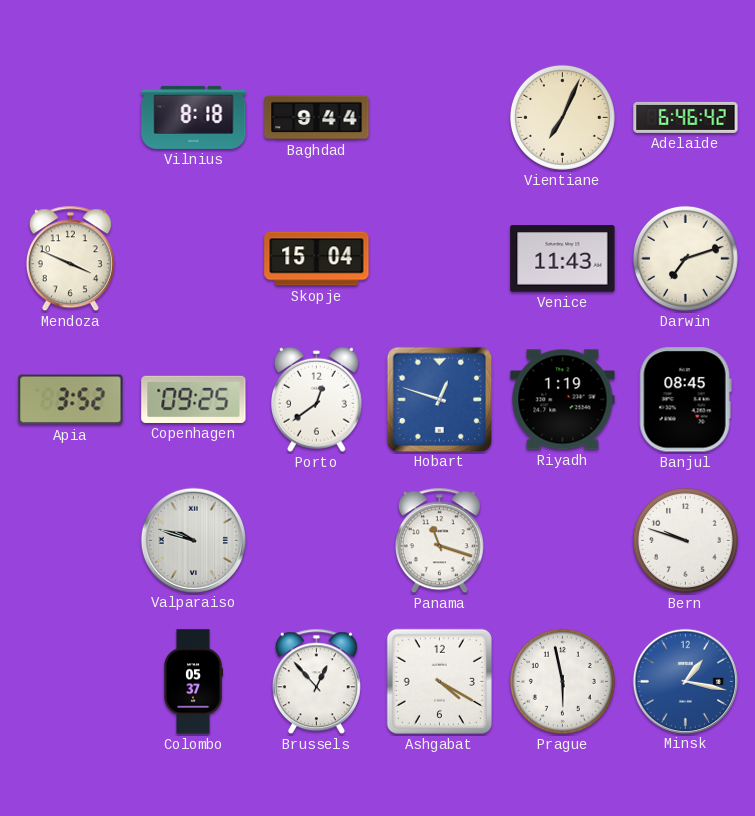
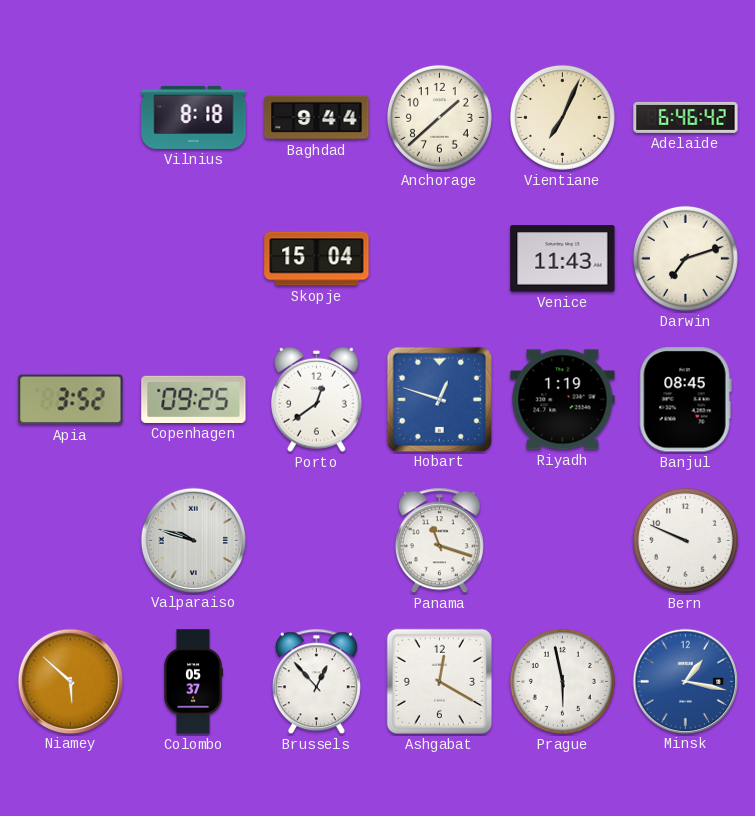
Anchorage: none -> 1:38 (439, 117)
Mendoza: 3:49 -> none (70, 259)
Bern: 9:48 -> 9:49 (685, 540)
Niamey: none -> 5:52 (70, 681)
Ashgabat: 4:20 -> 12:20 (439, 681)
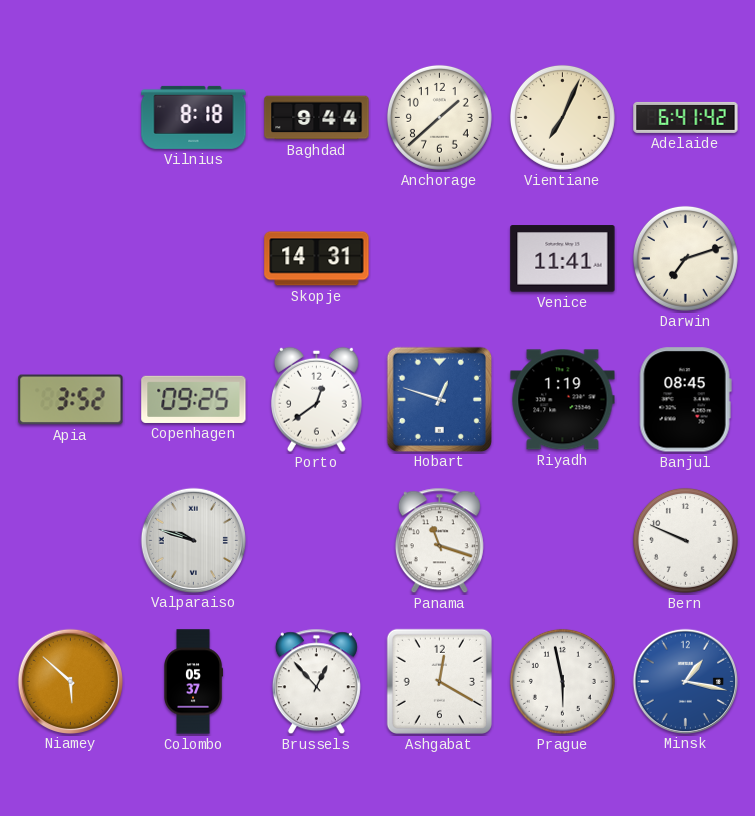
Adelaide: 6:46 -> 6:41 (686, 117)
Skopje: 15:04 -> 14:31 (317, 259)
Venice: 11:43 -> 11:41 (563, 259)
